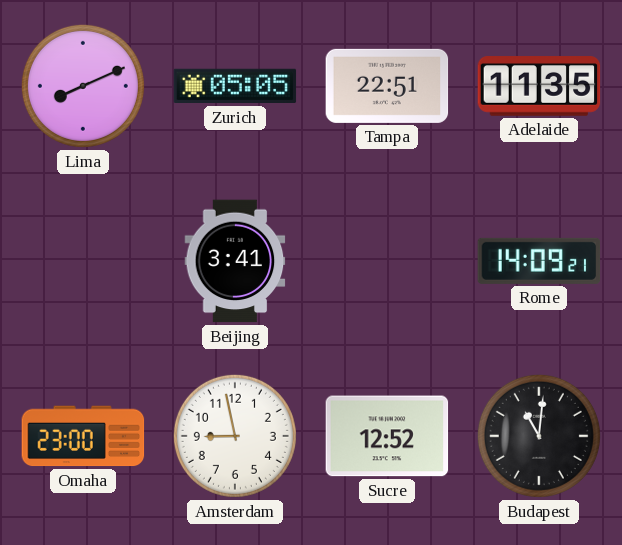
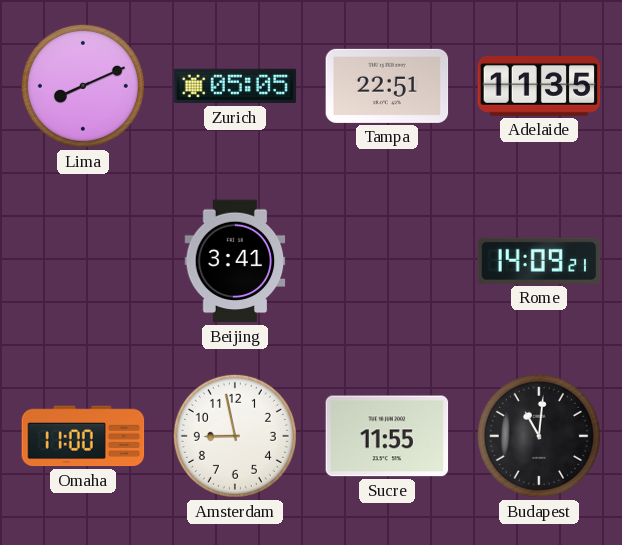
Omaha: 23:00 -> 11:00 (83, 436)
Sucre: 12:52 -> 11:55 (387, 436)
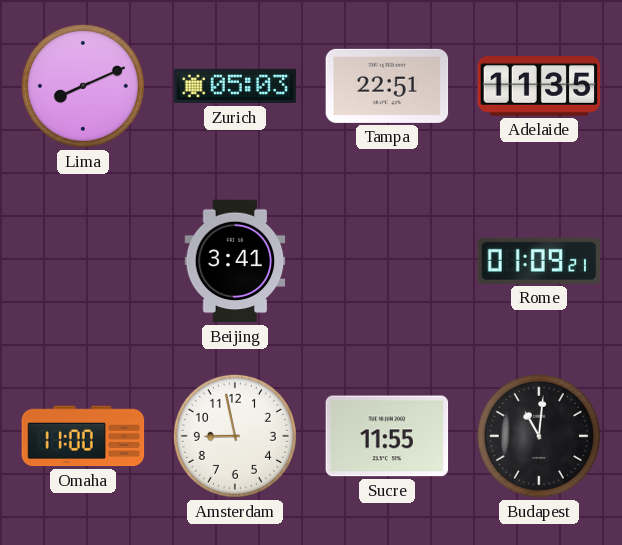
Zurich: 05:05 -> 05:03 (235, 86)
Rome: 14:09 -> 01:09 (539, 261)
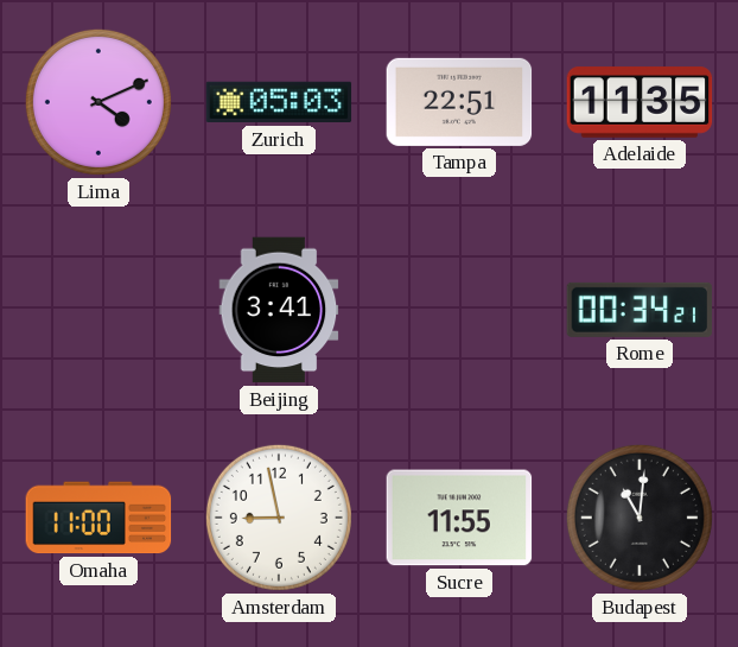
Lima: 8:11 -> 4:11 (98, 102)
Rome: 01:09 -> 00:34 (640, 310)
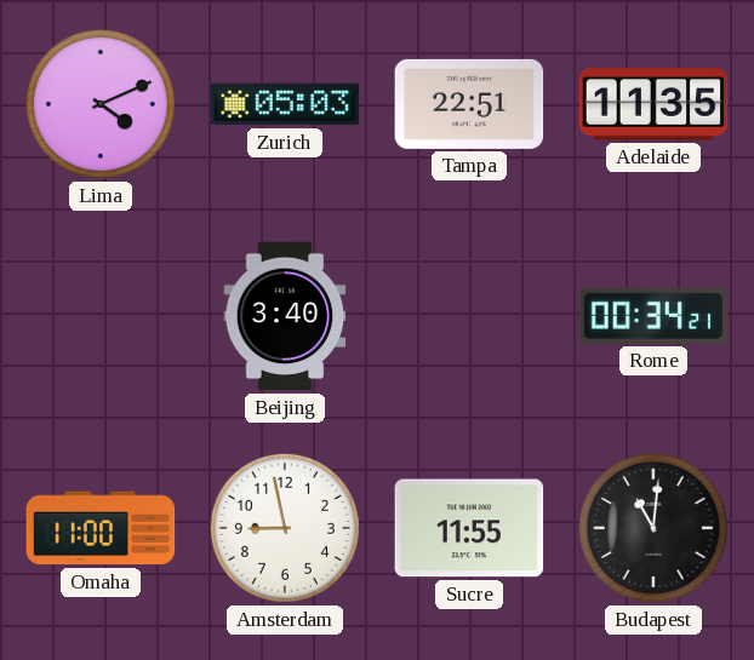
Beijing: 3:41 -> 3:40 (285, 316)
